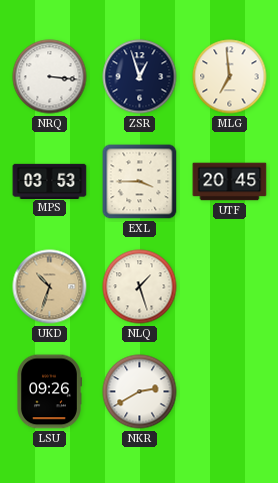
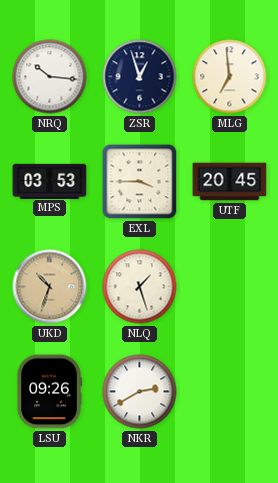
NRQ: 3:16 -> 10:16 (50, 77)
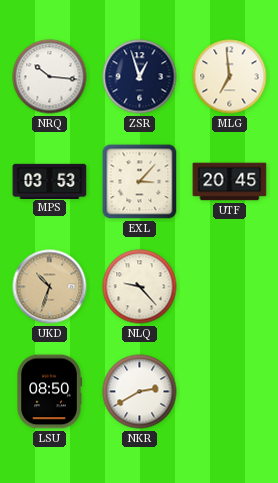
EXL: 3:45 -> 3:07 (140, 182)
NLQ: 1:27 -> 9:23 (140, 287)
LSU: 09:26 -> 08:50 (49, 392)
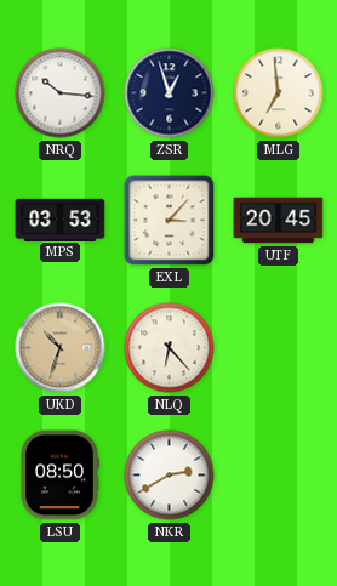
NLQ: 9:23 -> 6:23 (170, 348)
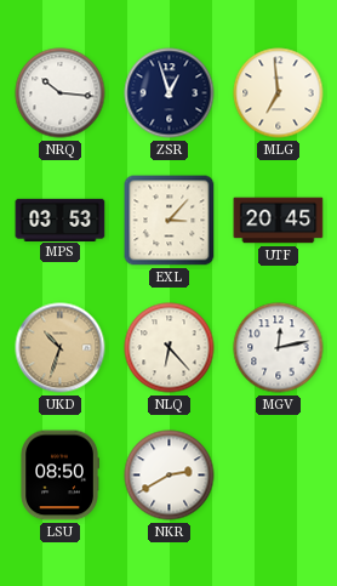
MGV: none -> 12:13 (279, 348)
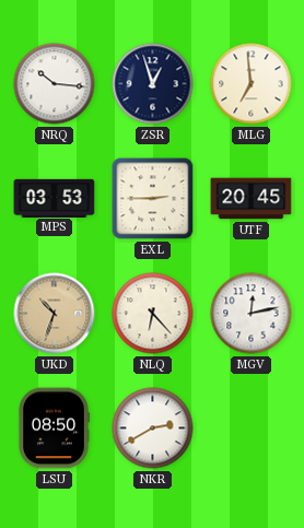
EXL: 3:07 -> 2:45 (153, 199)
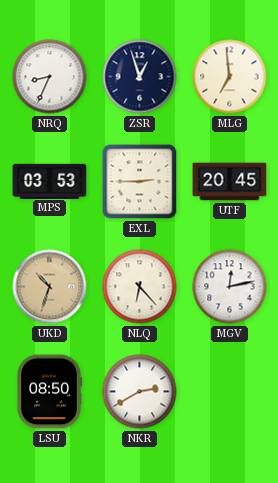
NRQ: 10:16 -> 8:34 (50, 77)
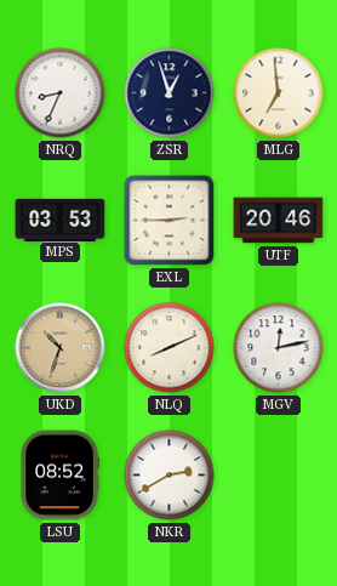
UTF: 20:45 -> 20:46 (279, 221)
NLQ: 6:23 -> 8:11 (170, 348)
LSU: 08:50 -> 08:52 (59, 476)
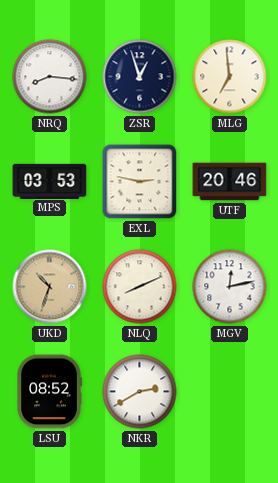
NRQ: 8:34 -> 8:16 (50, 77)
EXL: 2:45 -> 2:47 (140, 182)
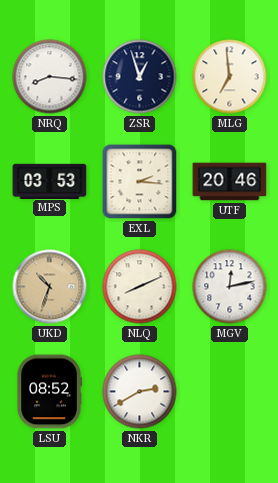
EXL: 2:47 -> 2:16 (140, 182)
